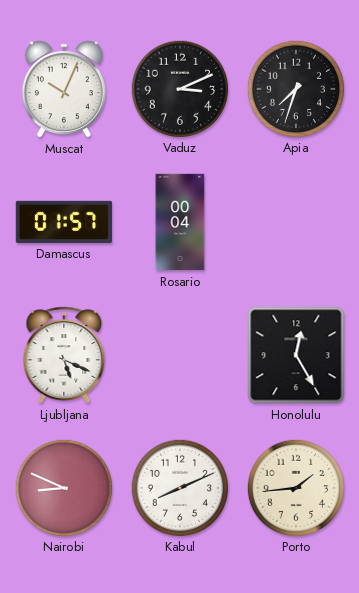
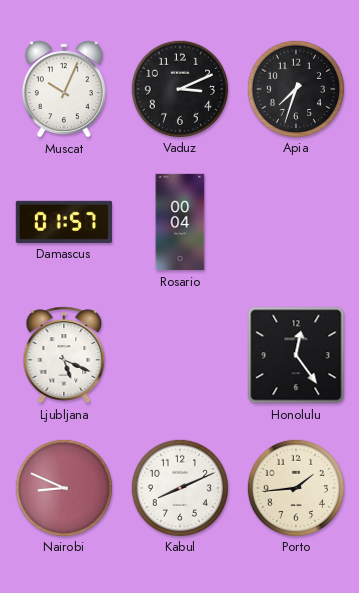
Honolulu: 12:25 -> 12:24 (296, 355)
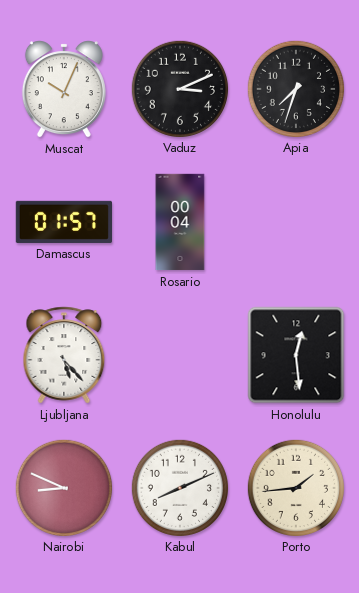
Ljubljana: 5:19 -> 5:23 (64, 355)
Honolulu: 12:24 -> 12:29 (296, 355)
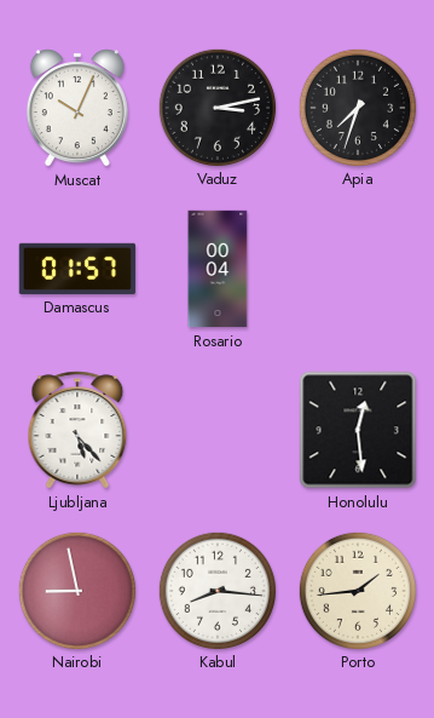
Vaduz: 3:11 -> 3:13 (216, 107)
Nairobi: 8:49 -> 8:58 (76, 590)
Kabul: 8:11 -> 8:16 (216, 590)
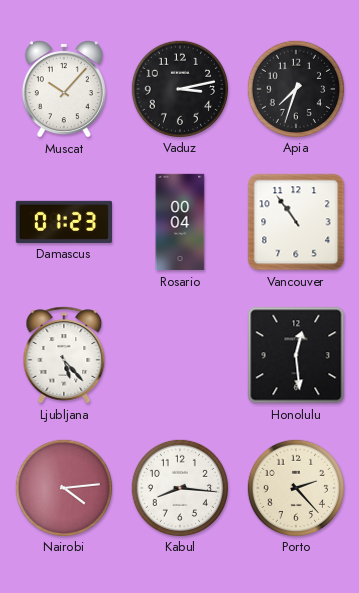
Muscat: 10:04 -> 10:07 (64, 89)
Damascus: 01:57 -> 01:23 (63, 222)
Vancouver: none -> 10:54 (296, 222)
Nairobi: 8:58 -> 4:14 (63, 487)
Porto: 1:44 -> 2:23 (295, 487)
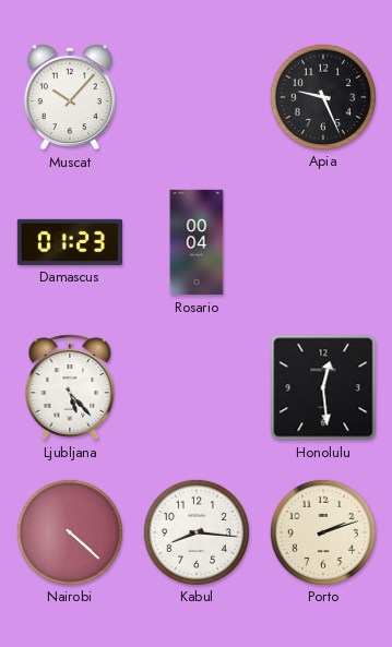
Vaduz: 3:13 -> none (179, 88)
Apia: 7:33 -> 9:26 (322, 96)
Vancouver: 10:54 -> none (296, 222)
Nairobi: 4:14 -> 4:22 (69, 531)
Porto: 2:23 -> 2:12 (322, 531)
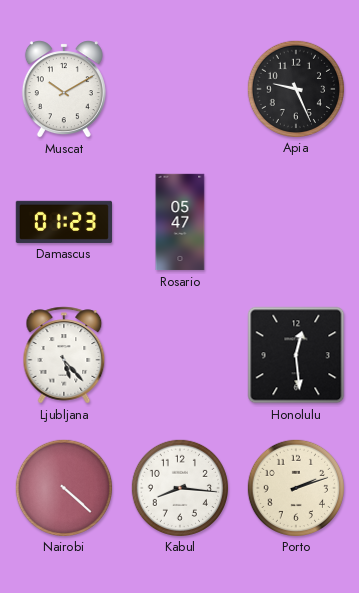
Muscat: 10:07 -> 10:10 (64, 89)
Rosario: 00:04 -> 05:47 (180, 222)
